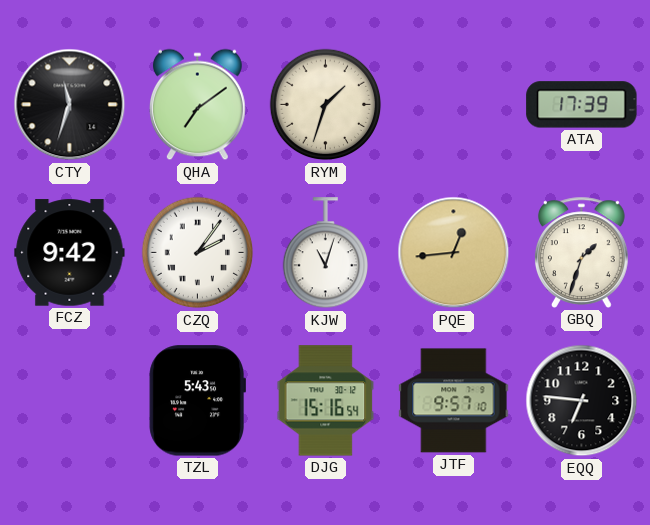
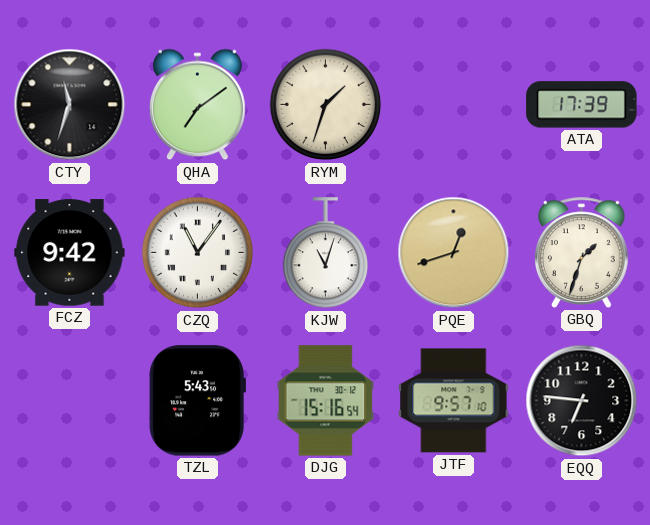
CZQ: 2:06 -> 11:06 (198, 253)
PQE: 12:44 -> 12:42 (454, 253)
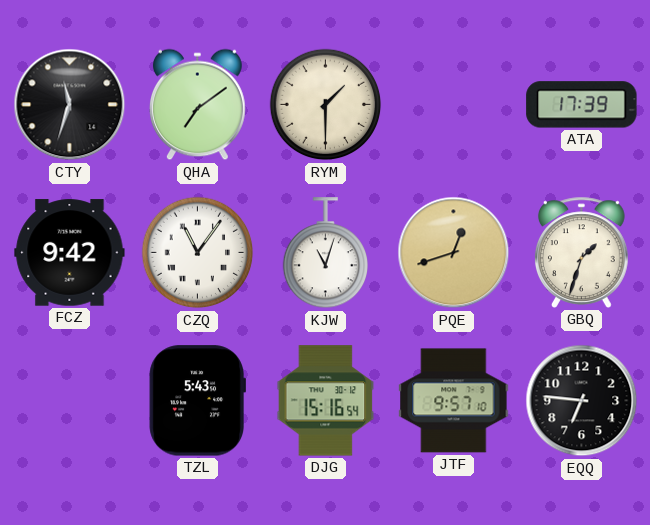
RYM: 1:33 -> 1:30 (326, 105)
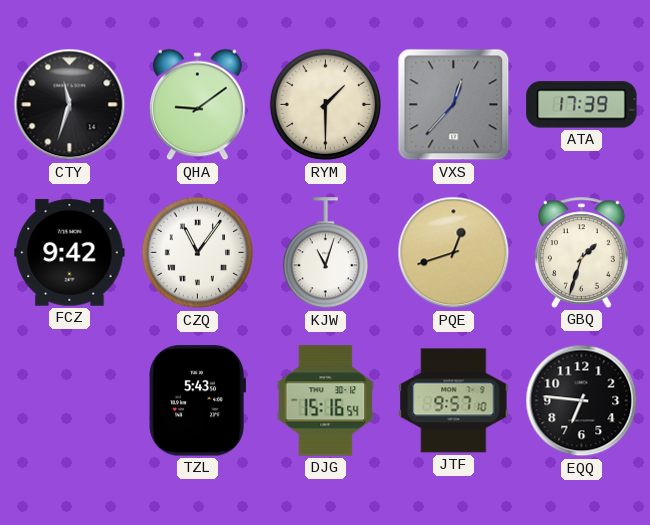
QHA: 7:09 -> 9:09 (198, 105)
VXS: none -> 12:37 (454, 105)
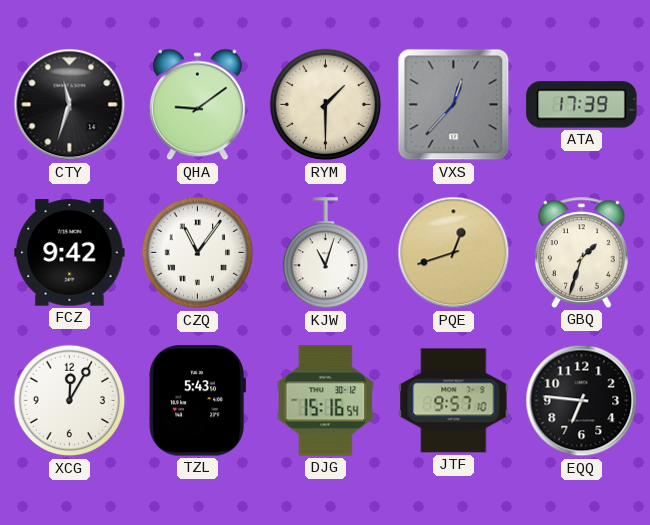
XCG: none -> 12:05 (70, 401)
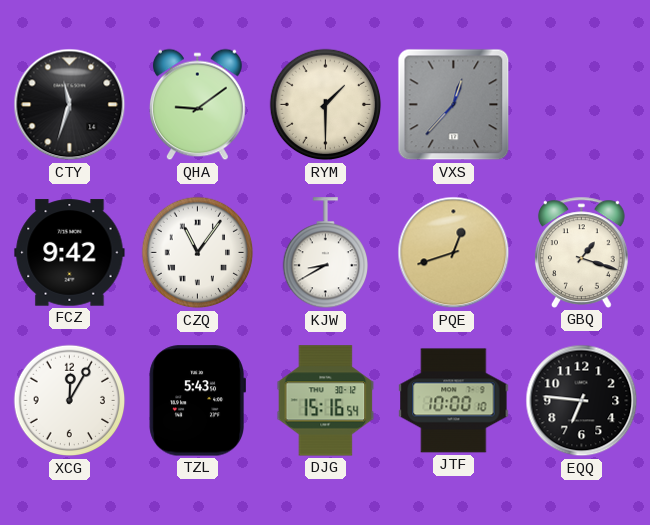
ATA: 17:39 -> none (582, 105)
KJW: 11:03 -> 8:40 (325, 253)
GBQ: 1:33 -> 1:18 (581, 252)
JTF: 9:57 -> 10:00 (454, 401)
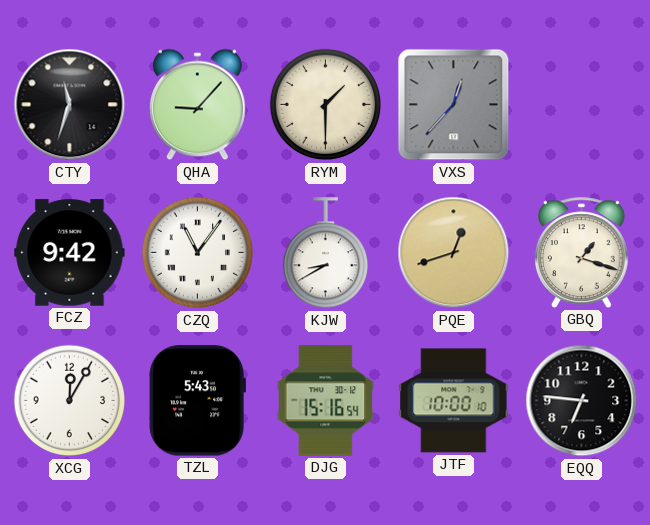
QHA: 9:09 -> 9:07 (198, 105)
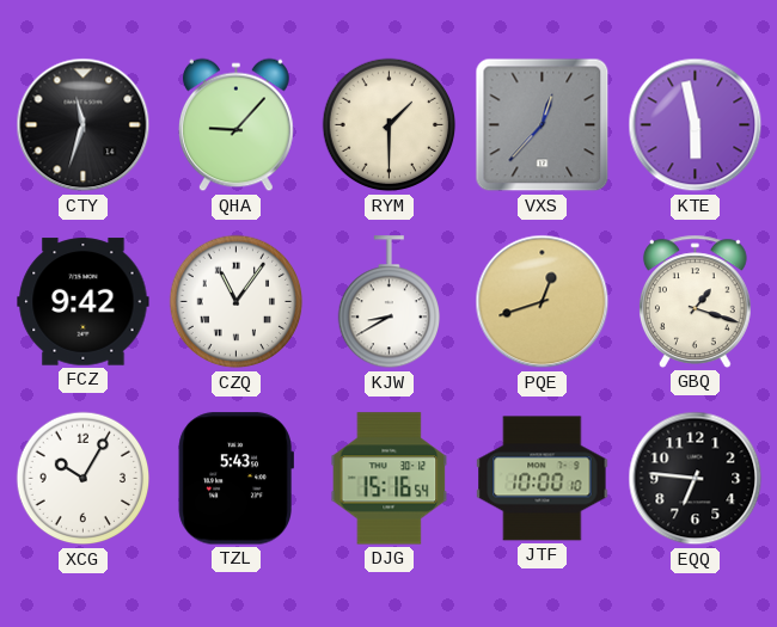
KTE: none -> 5:58 (696, 125)
XCG: 12:05 -> 10:05 (84, 479)
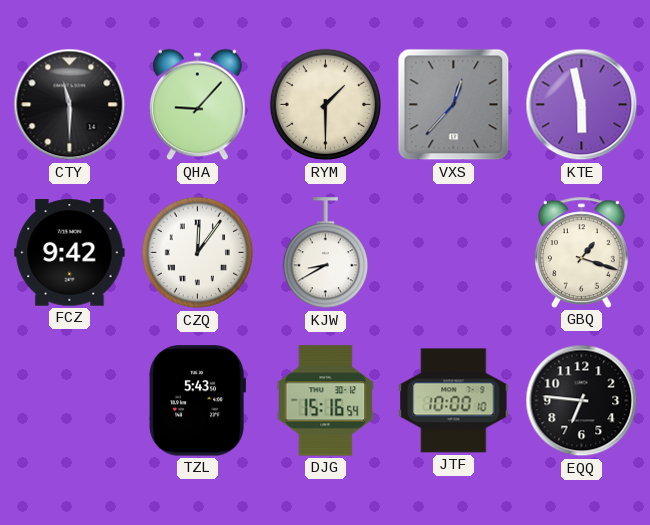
CTY: 11:33 -> 11:30 (70, 105)
CZQ: 11:06 -> 12:06 (198, 253)
PQE: 12:42 -> none (543, 302)
XCG: 10:05 -> none (84, 479)
